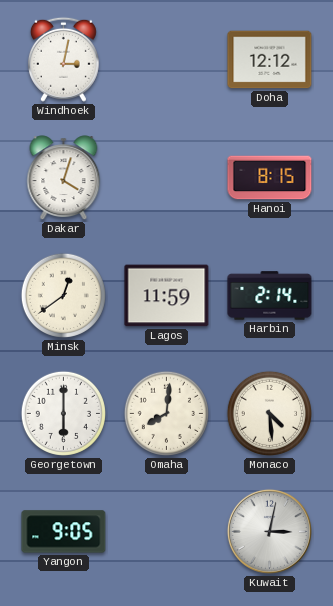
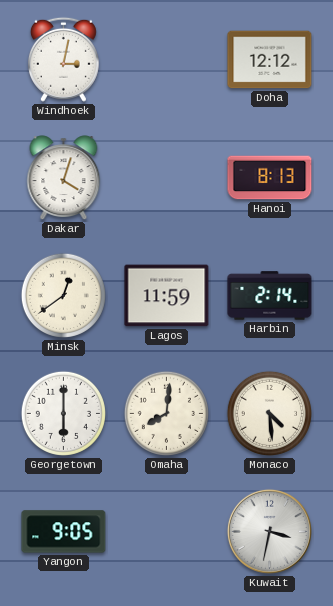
Hanoi: 8:15 -> 8:13 (270, 178)
Kuwait: 3:02 -> 3:32 (269, 531)
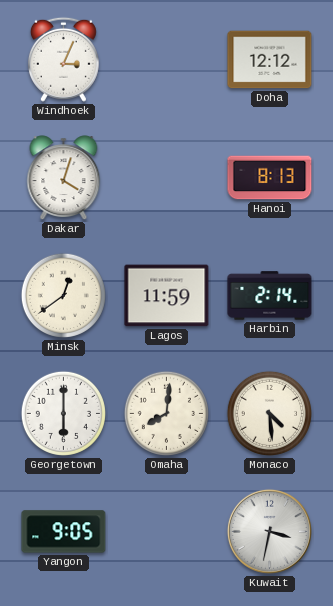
Windhoek: 3:02 -> 3:04 (63, 59)
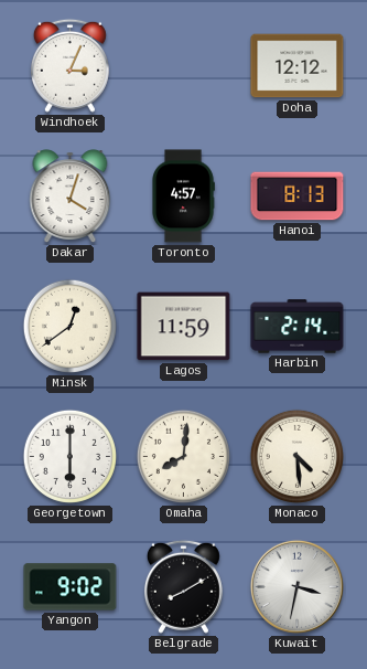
Toronto: none -> 4:57 (183, 197)
Yangon: 9:05 -> 9:02 (71, 587)
Belgrade: none -> 8:10 (183, 586)
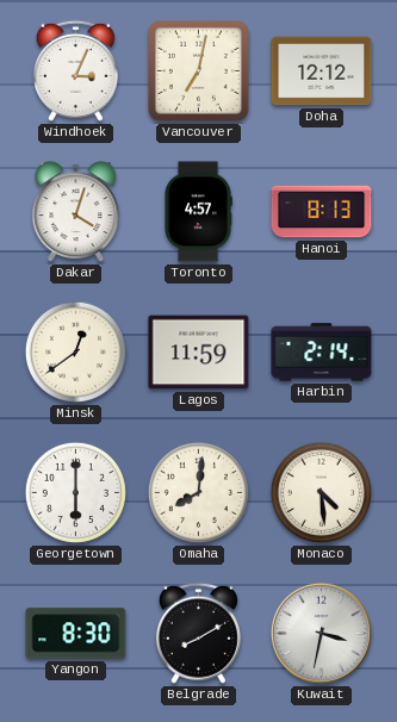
Vancouver: none -> 7:02 (199, 71)
Yangon: 9:02 -> 8:30 (76, 634)
